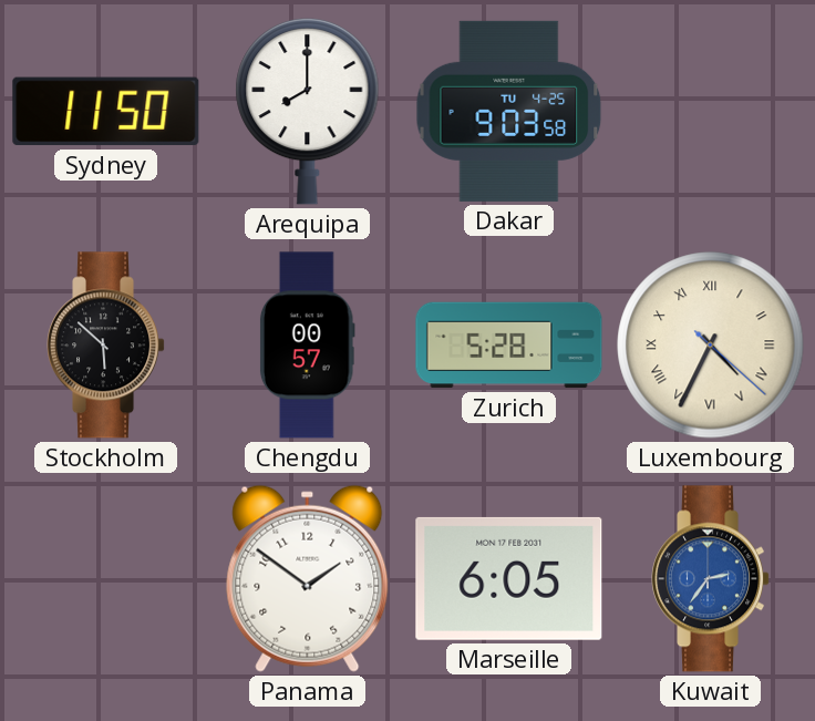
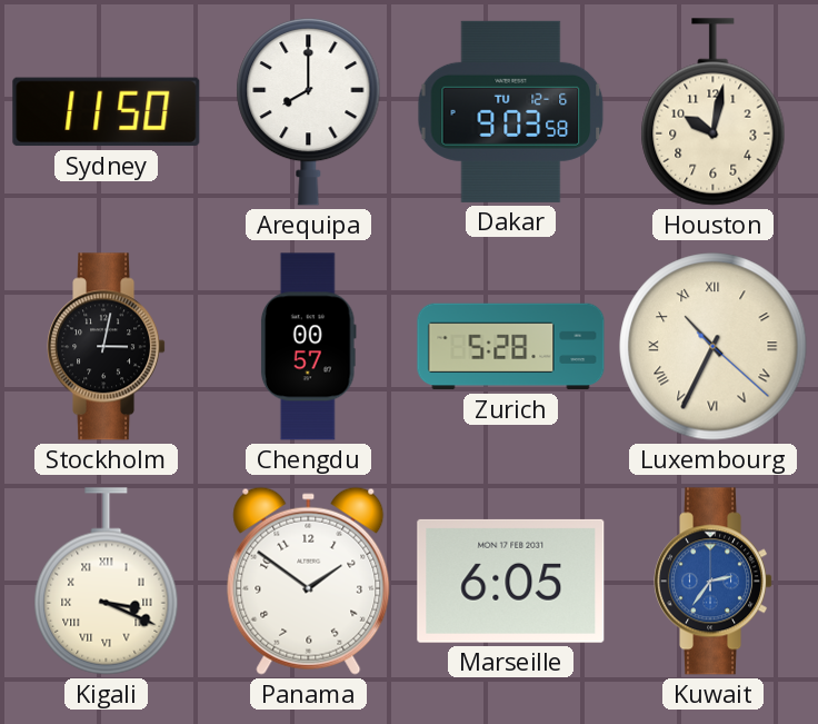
Dakar date: TU 4-25 -> TU 12-6 (511, 111)
Houston: none -> 10:02 (714, 112)
Stockholm: 5:52 -> 3:02 (107, 347)
Luxembourg: 4:34 -> 10:34 (714, 347)
Kigali: none -> 3:19 (107, 582)
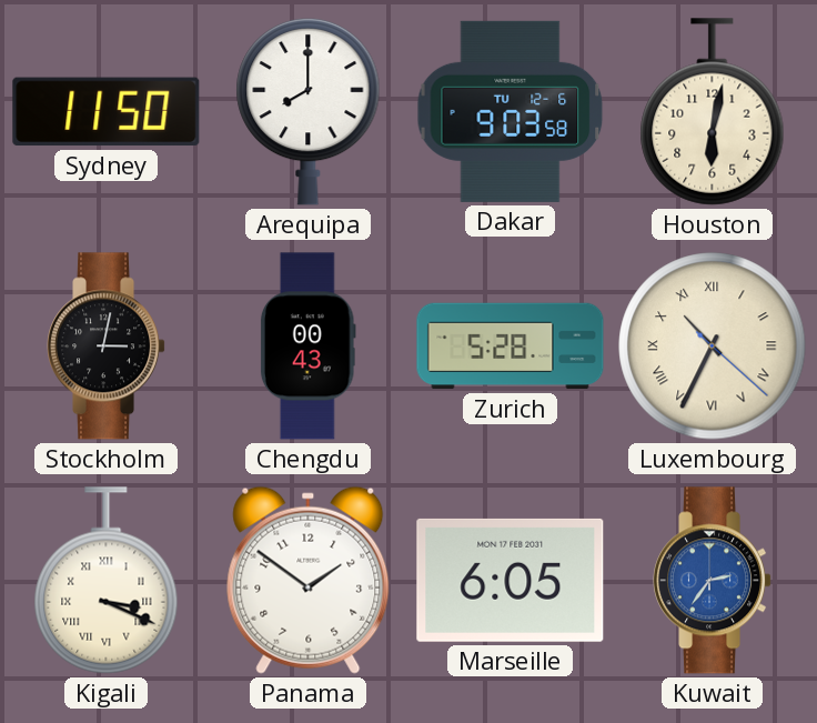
Houston: 10:02 -> 6:02 (713, 112)
Chengdu: 00:57 -> 00:43 (307, 347)
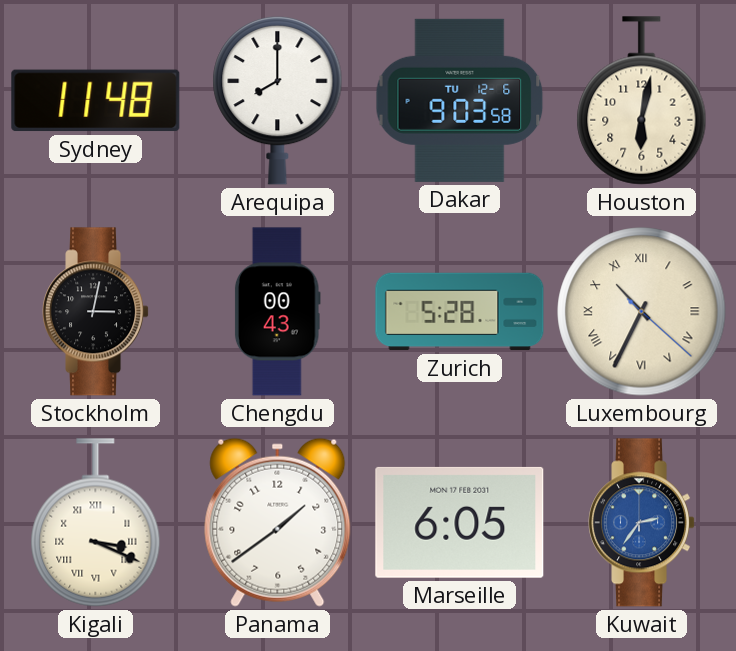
Sydney: 11:50 -> 11:48 (96, 101)
Panama: 1:51 -> 1:39 (278, 522)
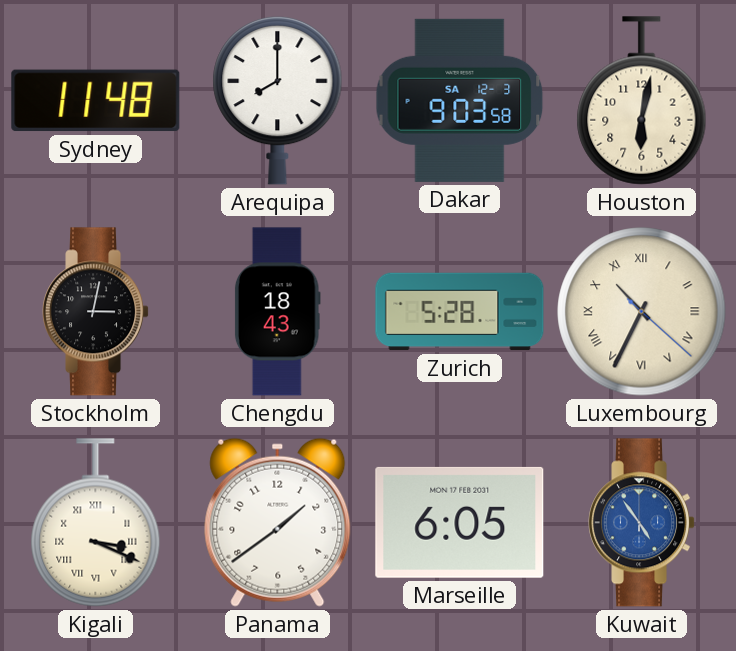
Dakar date: TU 12-6 -> SA 12-3 (460, 100)
Chengdu: 00:43 -> 18:43 (277, 312)
Kuwait: 2:36 -> 4:54 (642, 523)
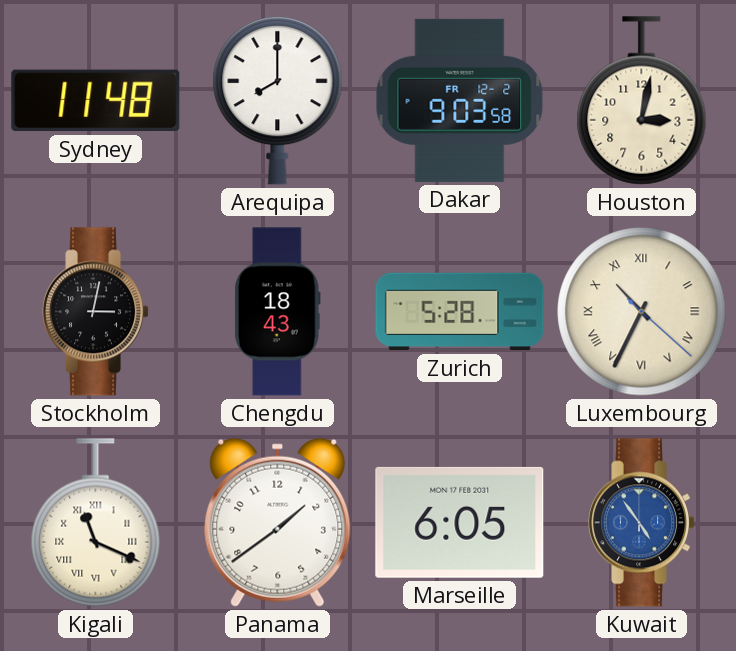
Dakar date: SA 12-3 -> FR 12-2 (460, 100)
Houston: 6:02 -> 3:02 (642, 101)
Kigali: 3:19 -> 11:19 (96, 523)
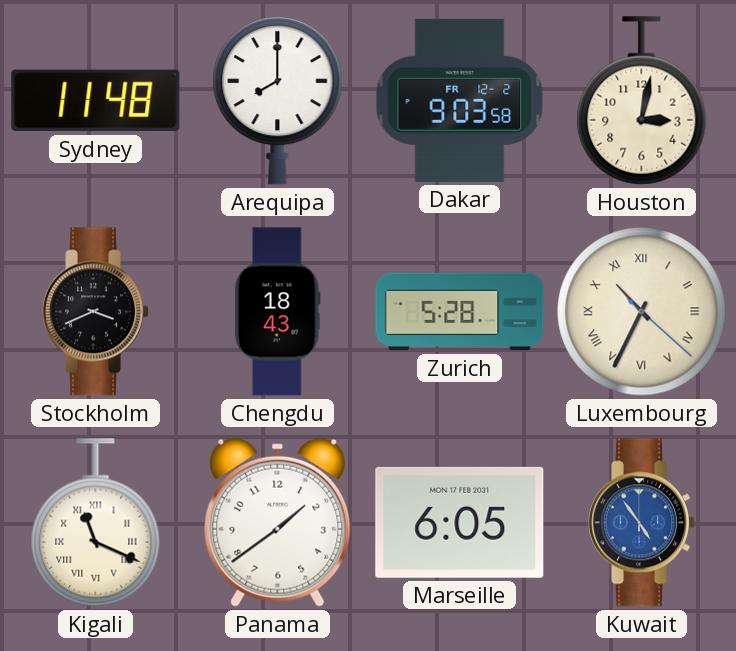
Stockholm: 3:02 -> 3:41 (96, 312)
